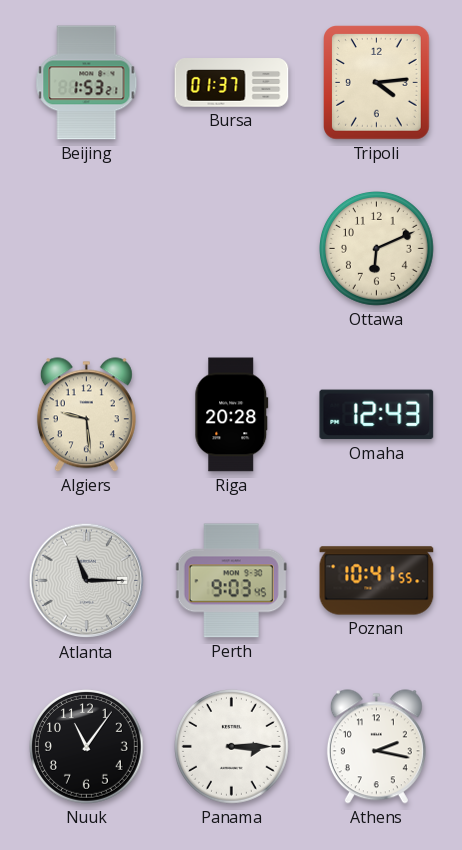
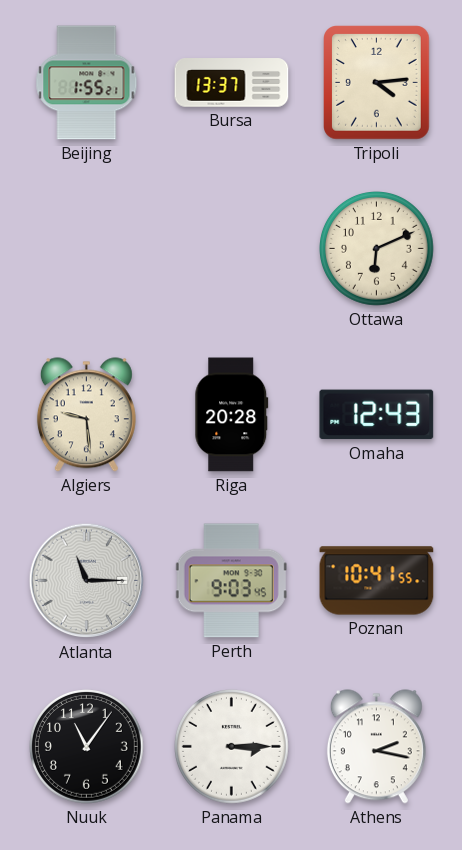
Beijing: 1:53 -> 1:55 (87, 83)
Bursa: 01:37 -> 13:37 (232, 83)
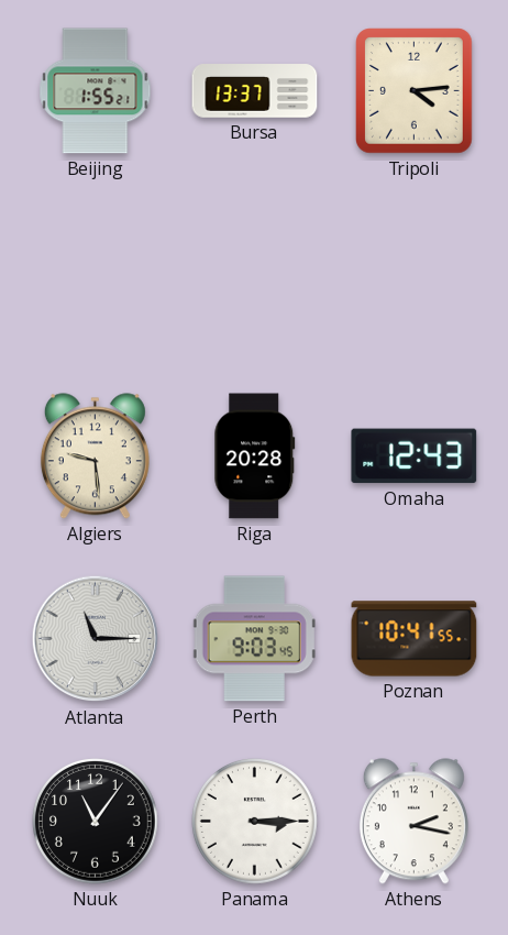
Ottawa: 6:11 -> none (377, 249)
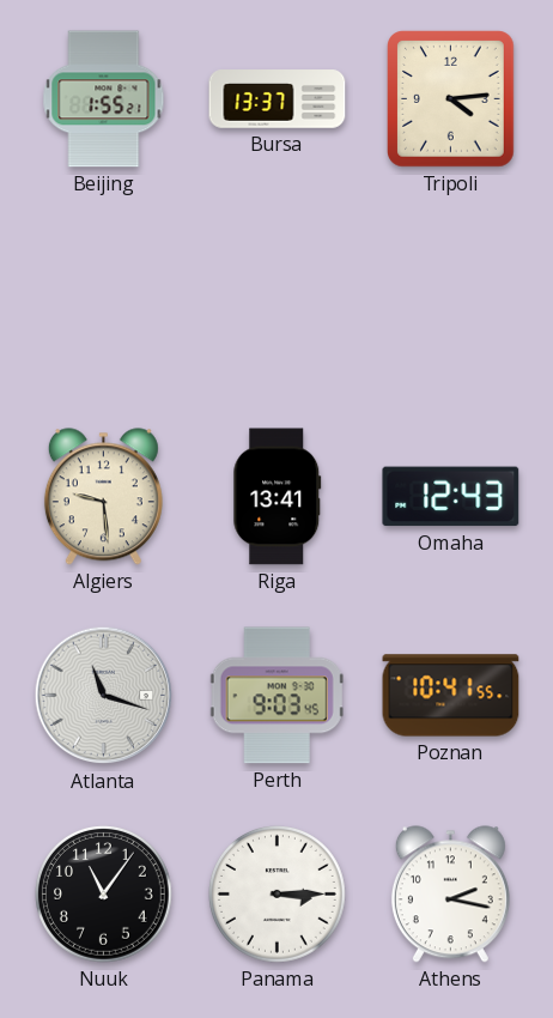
Riga: 20:28 -> 13:41 (278, 497)
Atlanta: 11:15 -> 11:18 (104, 696)
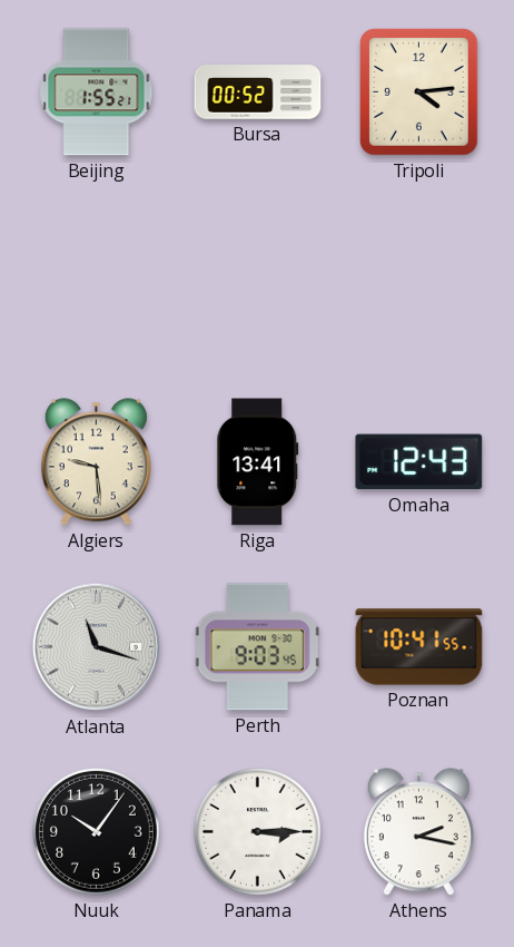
Bursa: 13:37 -> 00:52 (258, 92)
Nuuk: 11:06 -> 10:06 (97, 832)
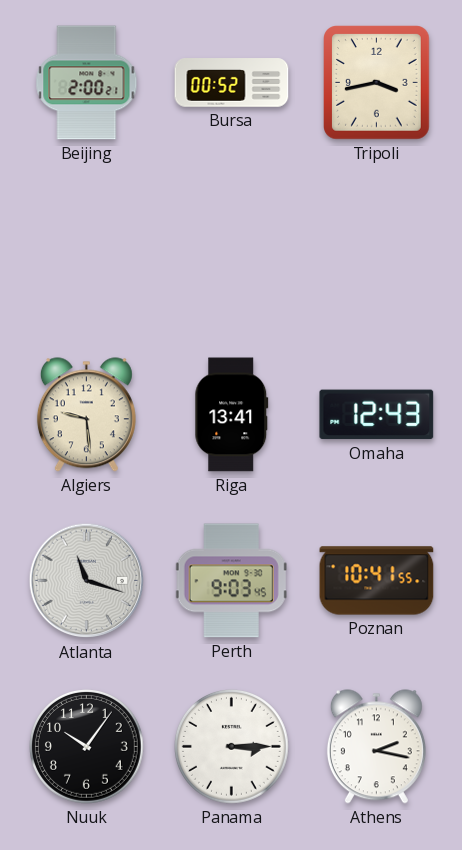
Beijing: 1:55 -> 2:00 (87, 83)
Tripoli: 4:14 -> 3:43 (377, 83)
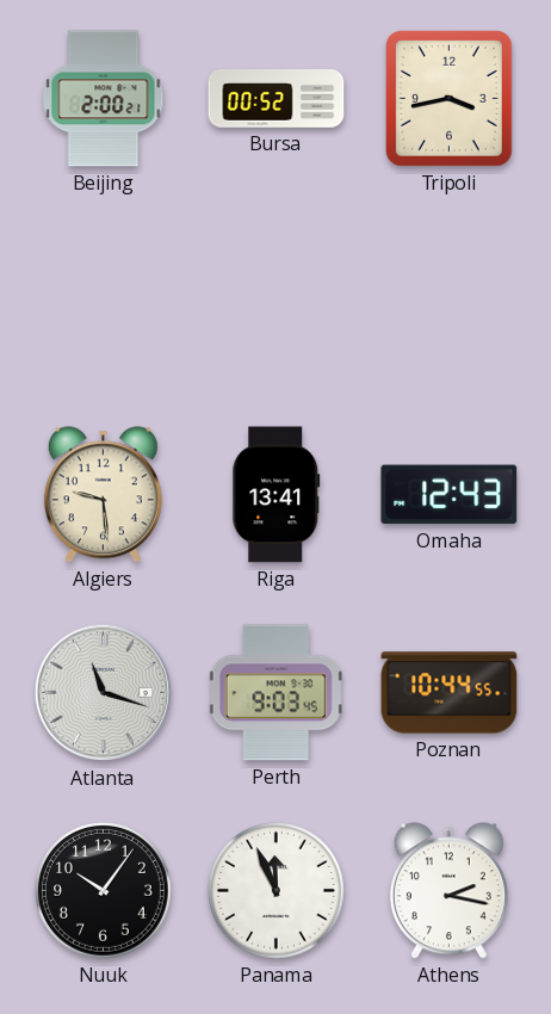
Poznan: 10:41 -> 10:44 (450, 693)
Panama: 3:15 -> 11:56 (277, 891)
